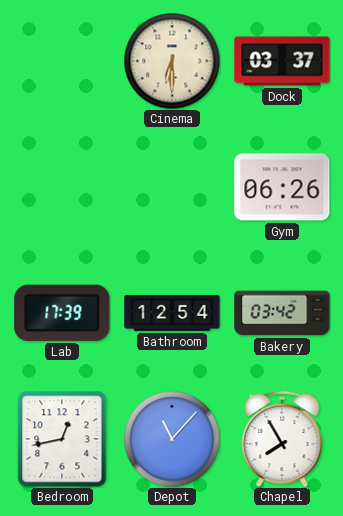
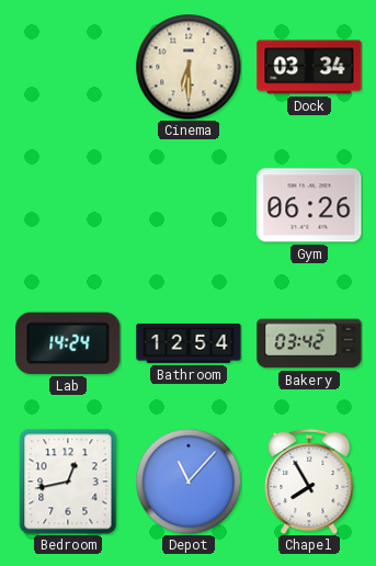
Dock: 03:37 -> 03:34 (309, 67)
Lab: 17:39 -> 14:24 (68, 343)
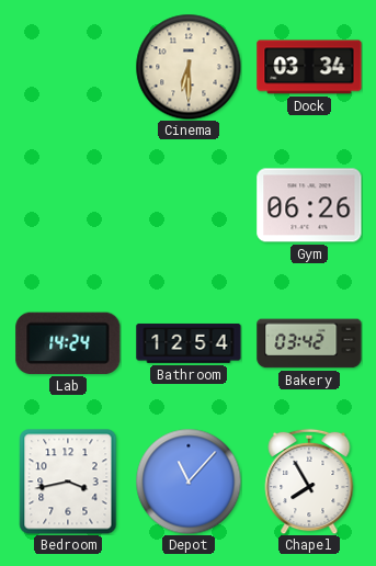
Bedroom: 12:43 -> 3:43 (68, 482)
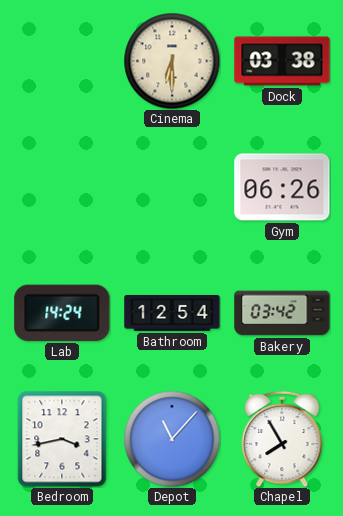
Dock: 03:34 -> 03:38 (282, 61)
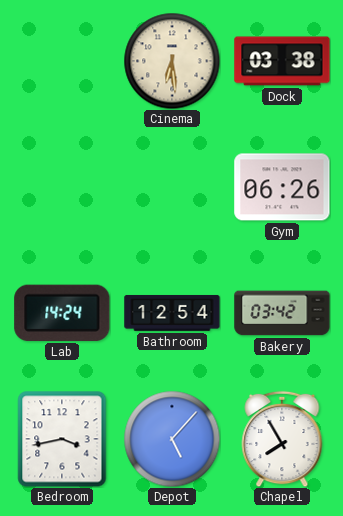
Cinema: 6:30 -> 6:29 (172, 61)
Depot: 11:07 -> 5:07 (172, 439)
